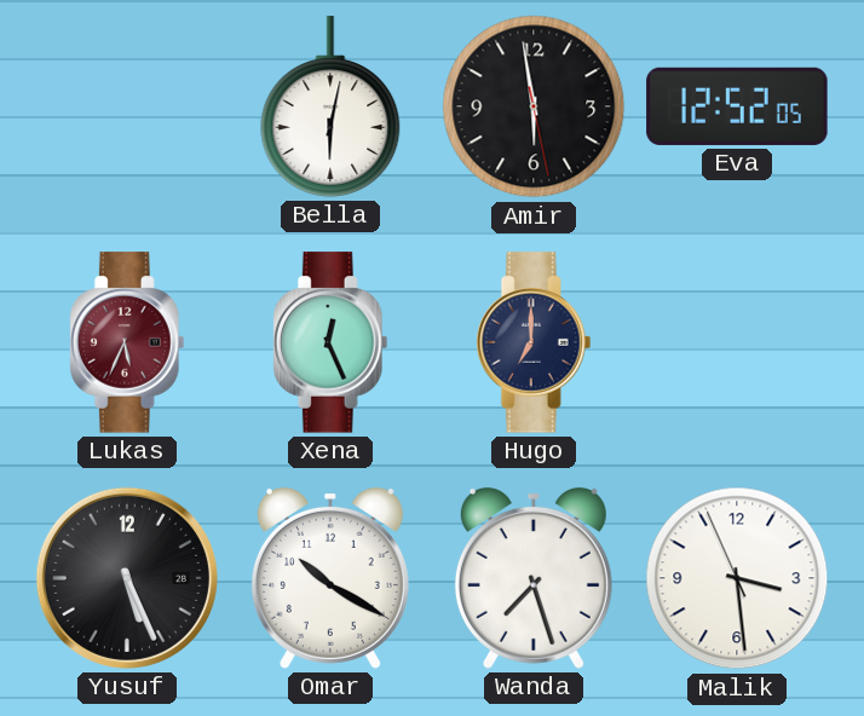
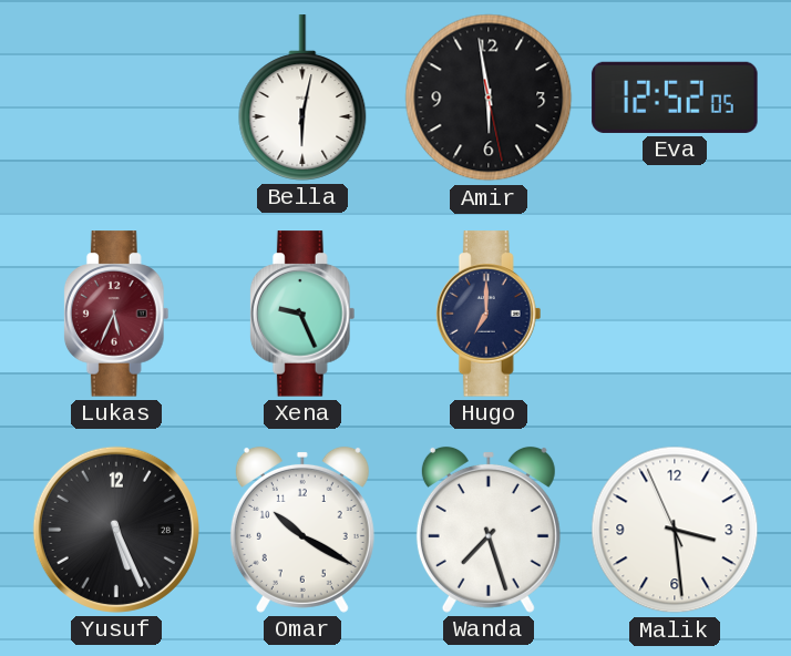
Xena: 12:26 -> 9:26 (302, 314)
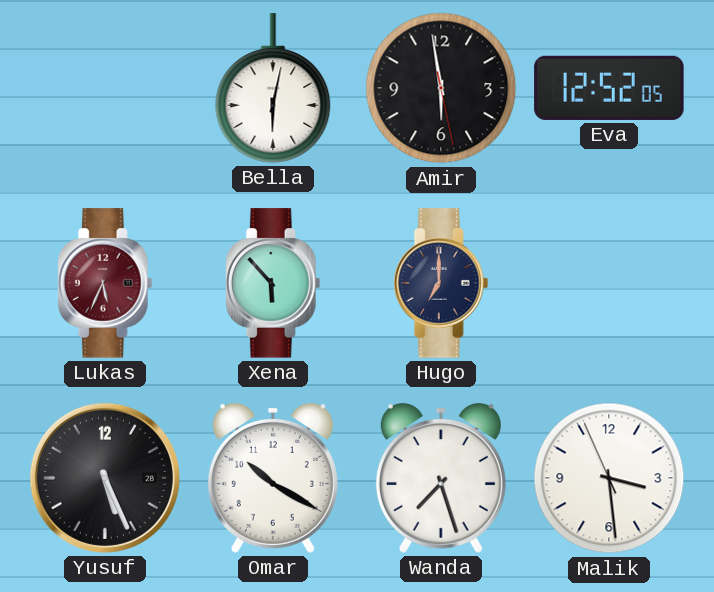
Xena: 9:26 -> 5:53 (273, 283)
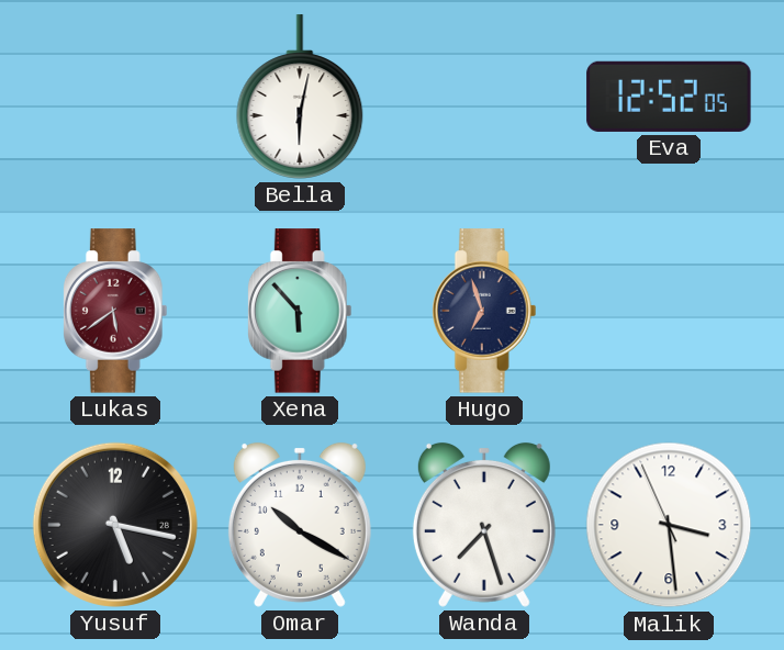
Amir: 5:58 -> none (441, 88)
Lukas: 5:34 -> 5:39 (115, 311)
Hugo: 7:00 -> 6:57 (484, 311)
Yusuf: 5:26 -> 5:17 (115, 525)
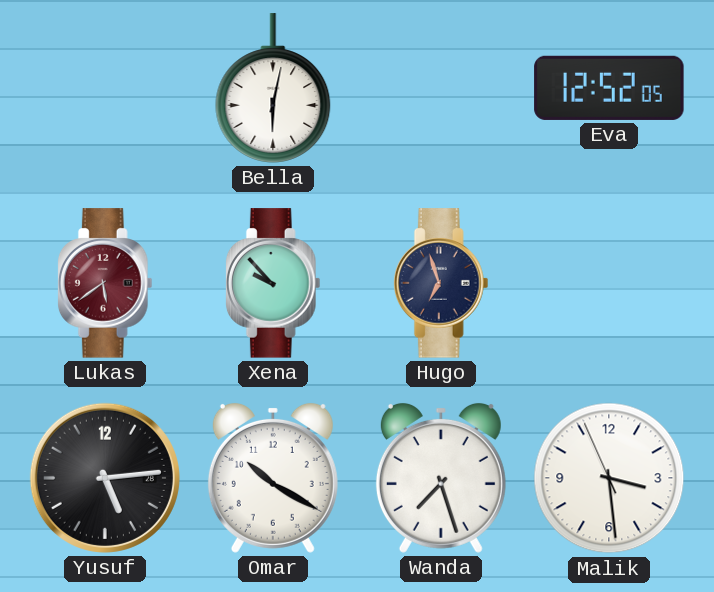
Xena: 5:53 -> 9:53 (273, 283)
Yusuf: 5:17 -> 5:14 (105, 478)
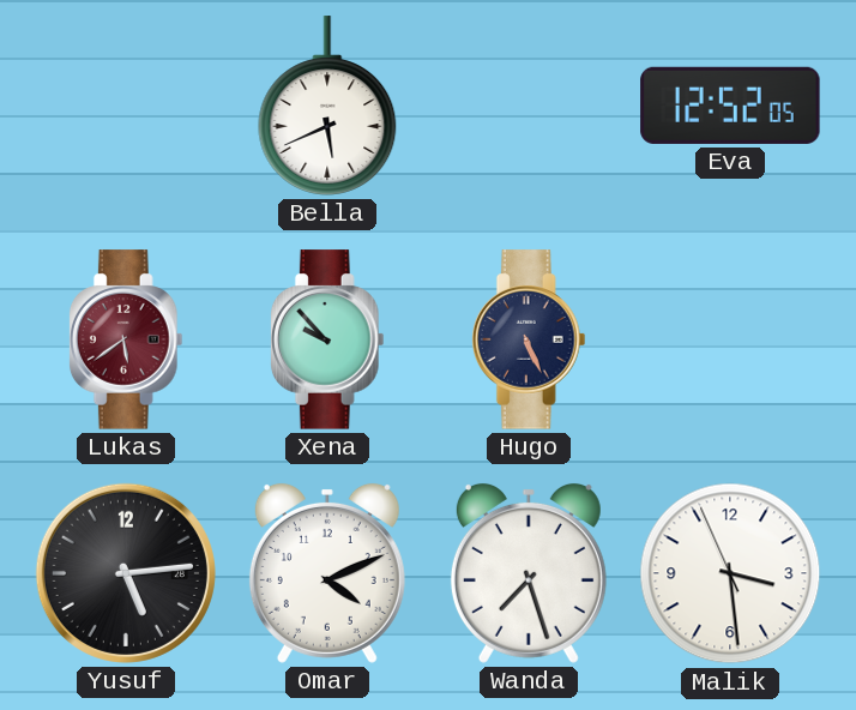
Bella: 6:02 -> 5:41 (327, 106)
Hugo: 6:57 -> 5:26 (529, 339)
Omar: 10:20 -> 4:11 (327, 573)
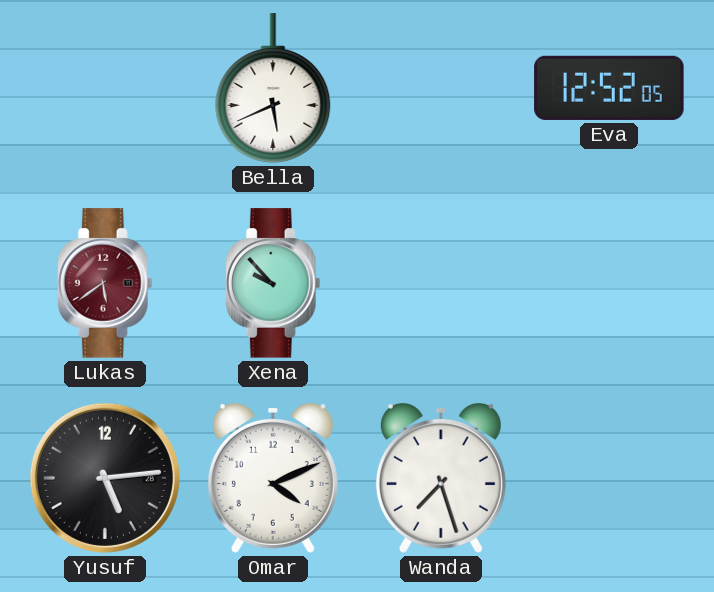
Hugo: 5:26 -> none (529, 339)
Malik: 3:28 -> none (730, 573)
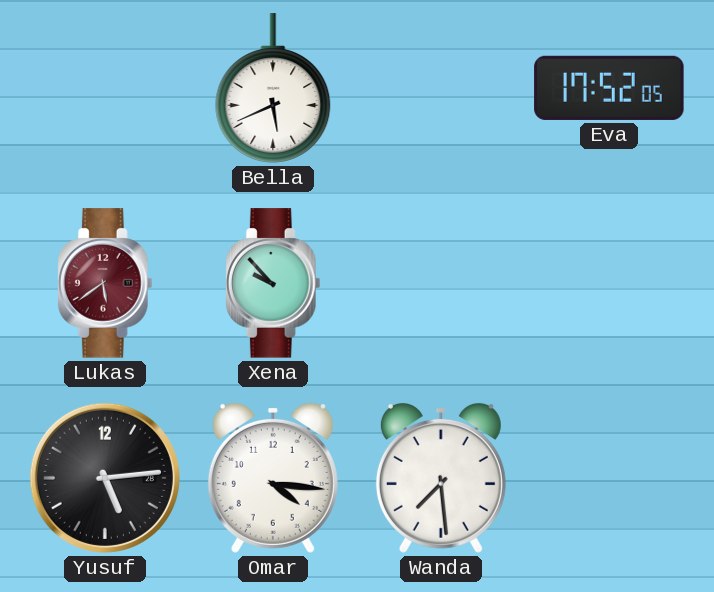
Eva: 12:52 -> 17:52 (609, 88)
Omar: 4:11 -> 4:16 (273, 478)
Wanda: 7:27 -> 7:29 (441, 478)
